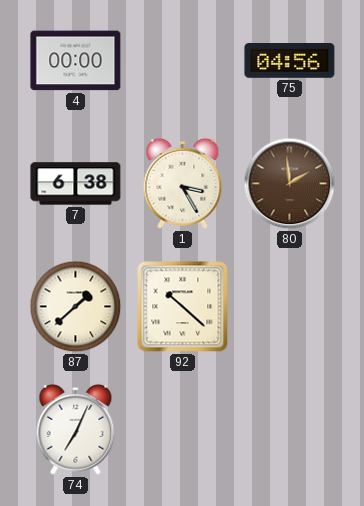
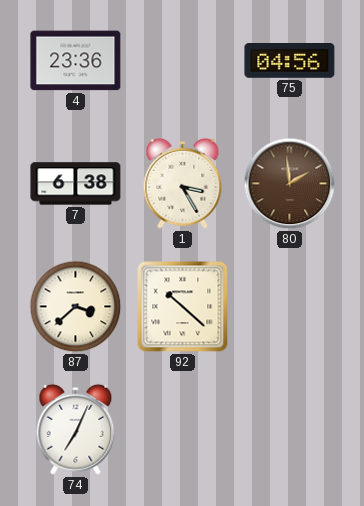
4: 00:00 -> 23:36 (76, 61)
87: 1:38 -> 3:38 (76, 307)
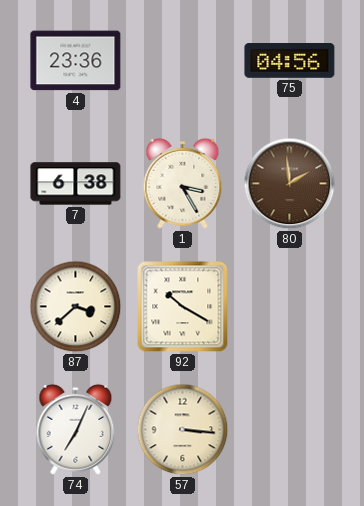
92: 10:22 -> 10:20 (183, 307)
57: none -> 3:16 (183, 430)
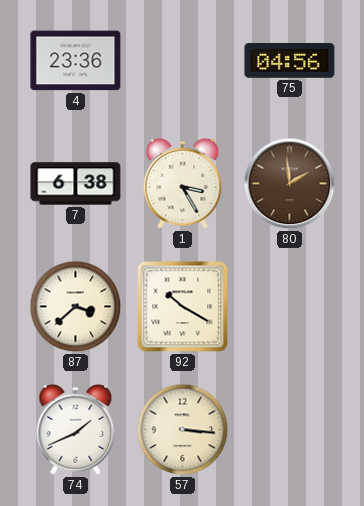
74: 7:04 -> 1:41 (76, 429)
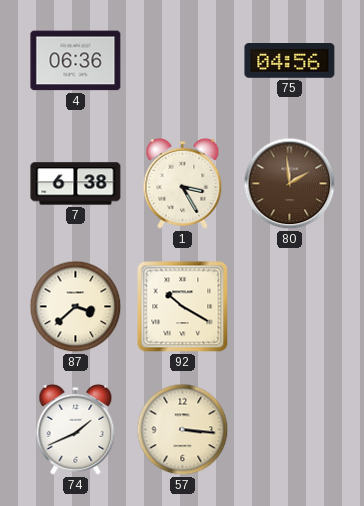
4: 23:36 -> 06:36 (76, 61)
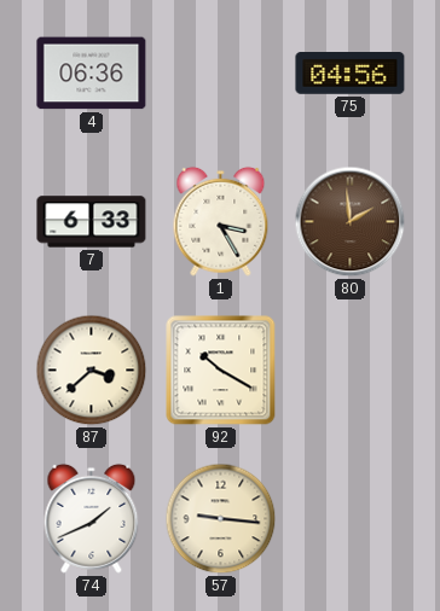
7: 6:38 -> 6:33 (92, 222)
57: 3:16 -> 9:16 (221, 519)
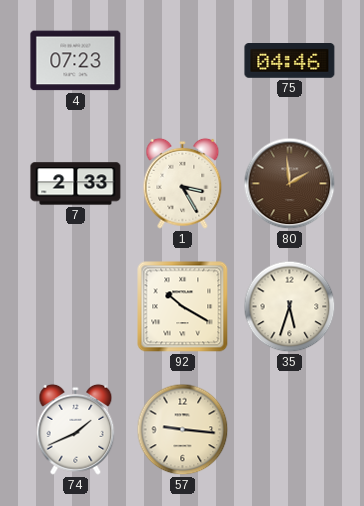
4: 06:36 -> 07:23 (76, 61)
75: 04:56 -> 04:46 (290, 61)
7: 6:33 -> 2:33 (76, 184)
87: 3:38 -> none (92, 371)
35: none -> 5:33 (290, 307)
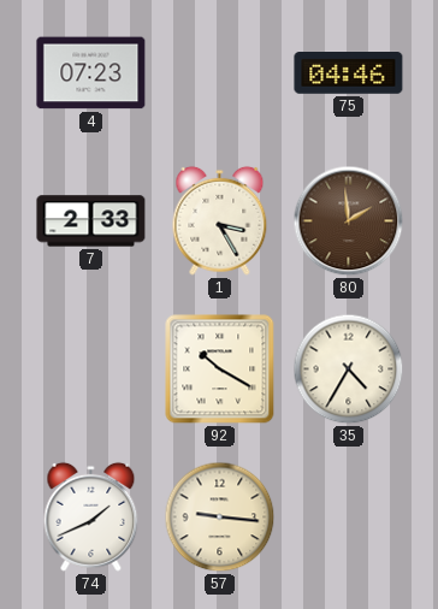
35: 5:33 -> 4:35 (349, 369)
